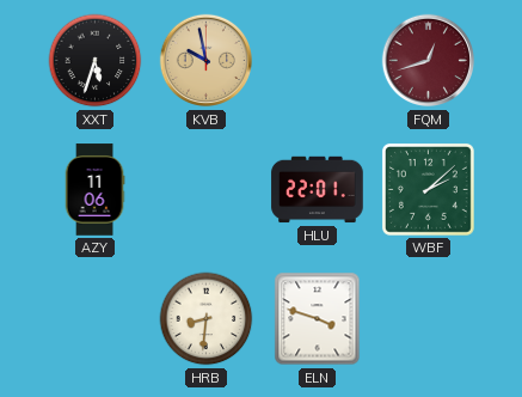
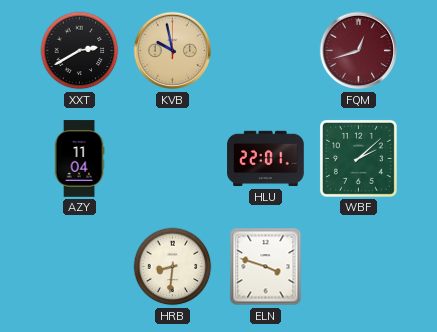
XXT: 5:33 -> 2:40 (80, 51)
AZY: 11:06 -> 11:04 (79, 159)
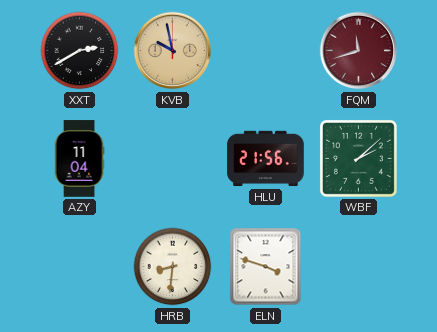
FQM: 12:42 -> 11:42 (359, 51)
HLU: 22:01 -> 21:56 (266, 159)
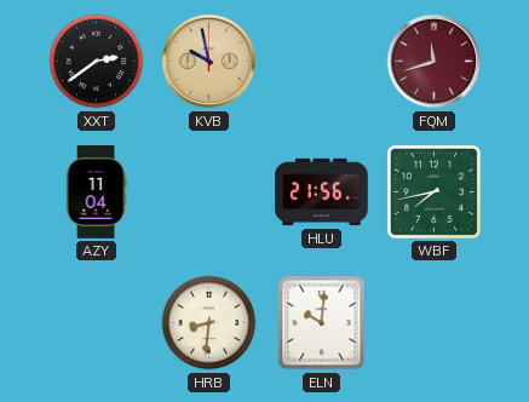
XXT: 2:40 -> 2:39 (97, 62)
WBF: 2:08 -> 7:43 (433, 191)
ELN: 3:48 -> 10:01 (322, 323)
